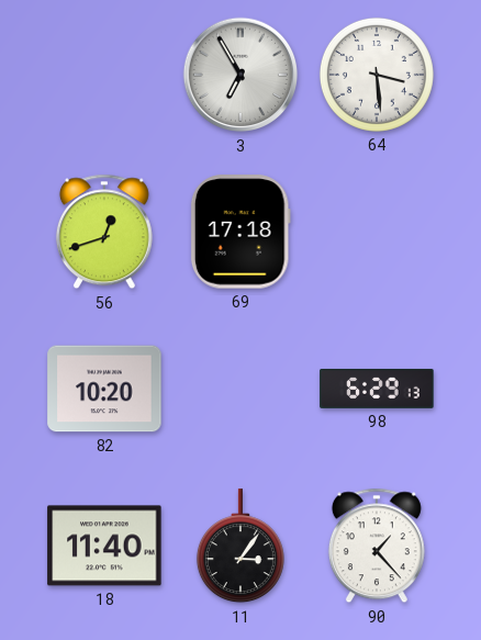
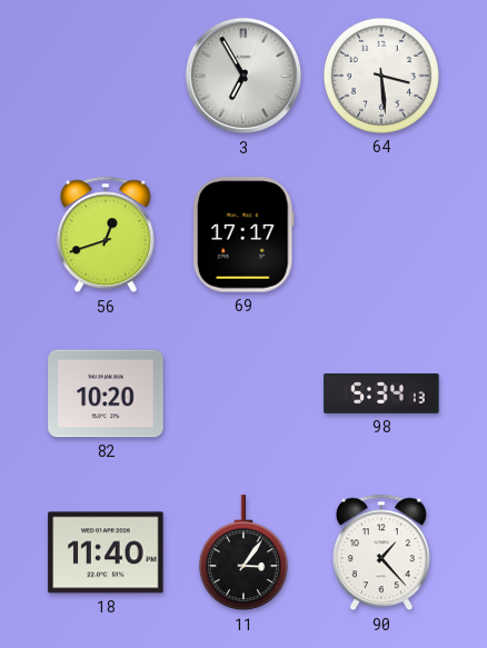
69: 17:18 -> 17:17 (244, 235)
98: 6:29 -> 5:34 (381, 393)
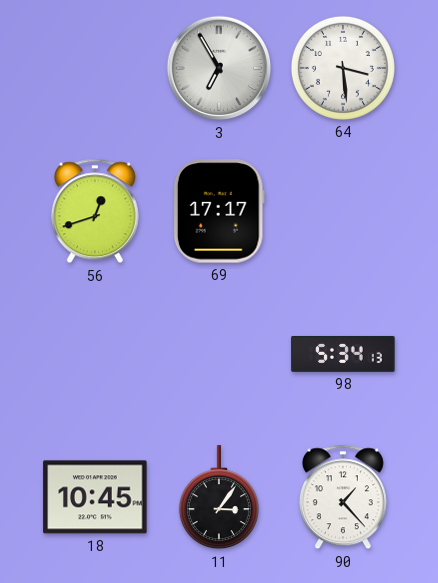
82: 10:20 -> none (106, 393)
18: 11:40 -> 10:45 (95, 497)
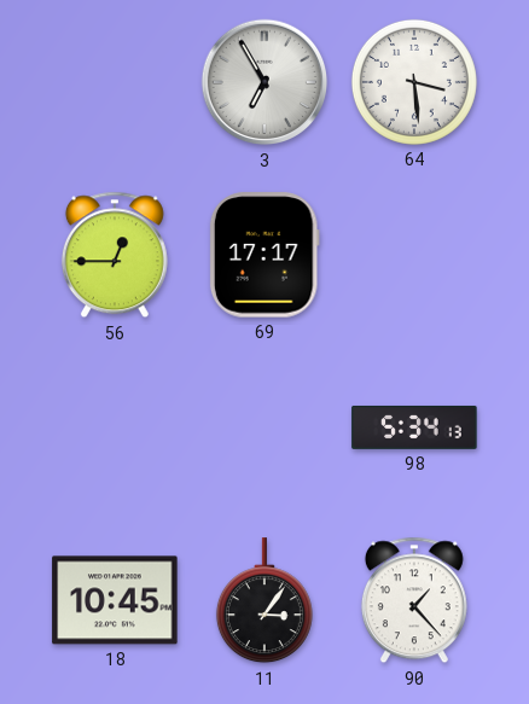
56: 12:42 -> 12:45 (115, 255)
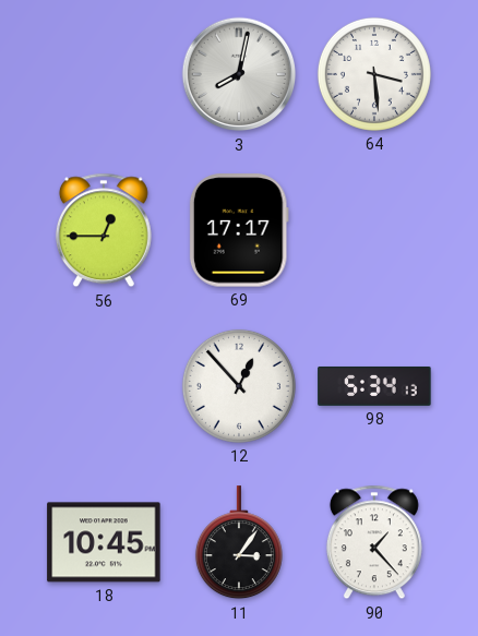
3: 6:55 -> 8:02 (239, 74)
12: none -> 12:53 (239, 386)
